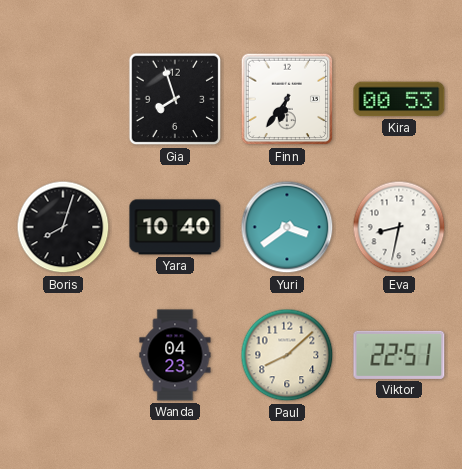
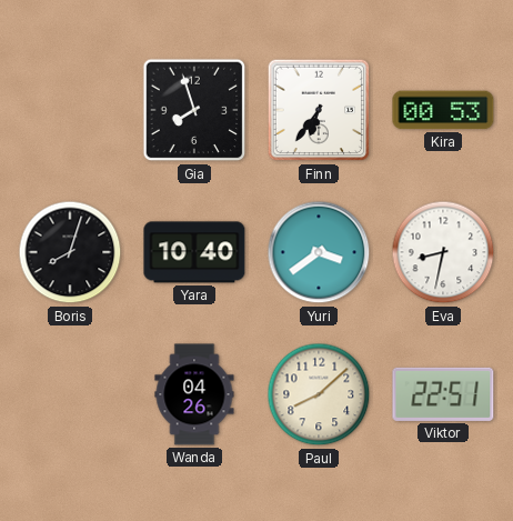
Wanda: 04:23 -> 04:26 (194, 394)
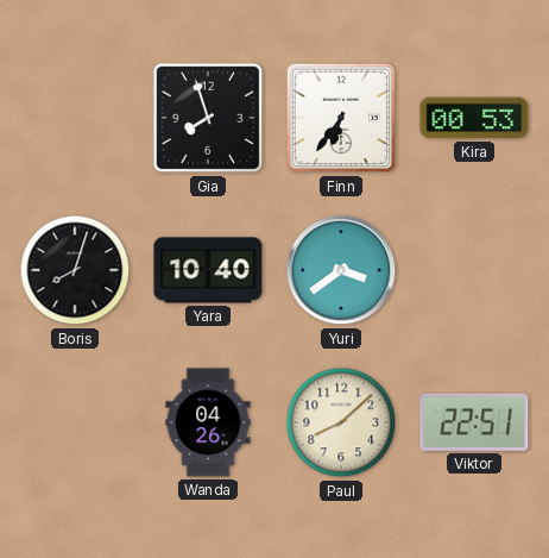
Eva: 8:32 -> none (443, 252)
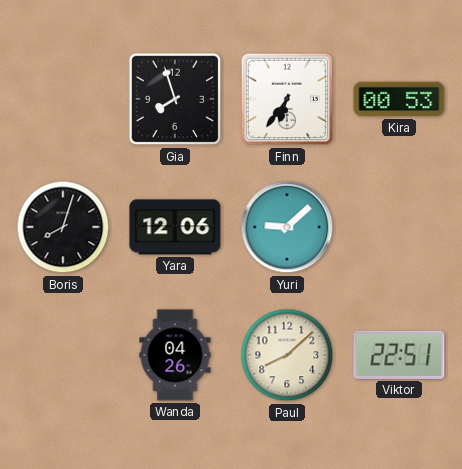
Yara: 10:40 -> 12:06 (175, 227)
Yuri: 3:39 -> 9:08 (287, 227)
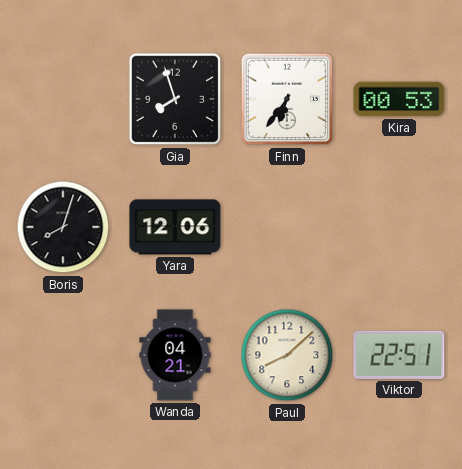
Yuri: 9:08 -> none (287, 227)
Wanda: 04:26 -> 04:21 (175, 355)
